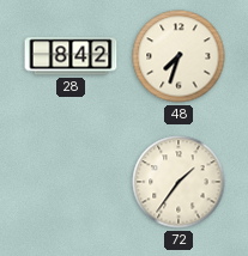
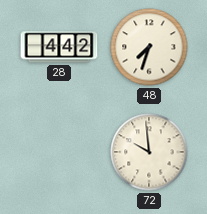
28: 8:42 -> 4:42 (59, 47)
72: 1:36 -> 9:59 (149, 152)
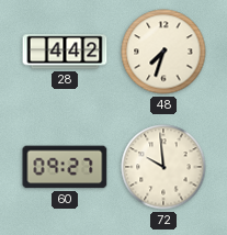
60: none -> 09:27 (65, 167)
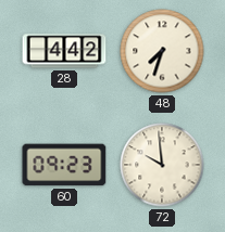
60: 09:27 -> 09:23 (64, 165)
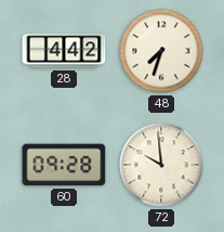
60: 09:23 -> 09:28 (64, 165)
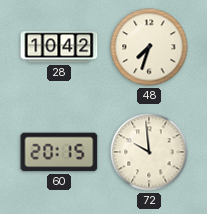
28: 4:42 -> 10:42 (59, 47)
60: 09:28 -> 20:15 (59, 152)
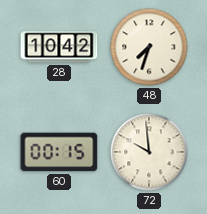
60: 20:15 -> 00:15 (59, 152)
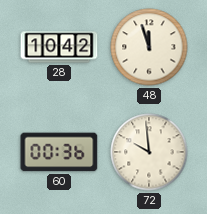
48: 7:33 -> 11:57 (149, 47)
60: 00:15 -> 00:36 (59, 152)
